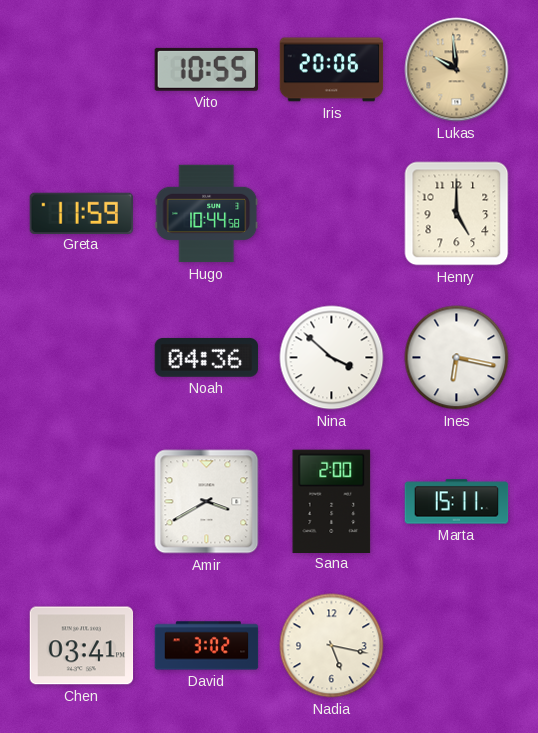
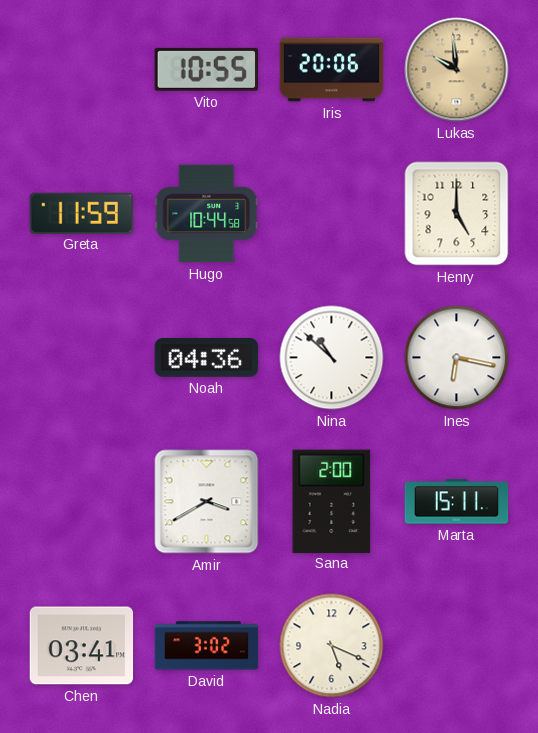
Nina: 3:52 -> 10:52 (332, 358)
Nadia: 5:17 -> 5:19 (332, 646)
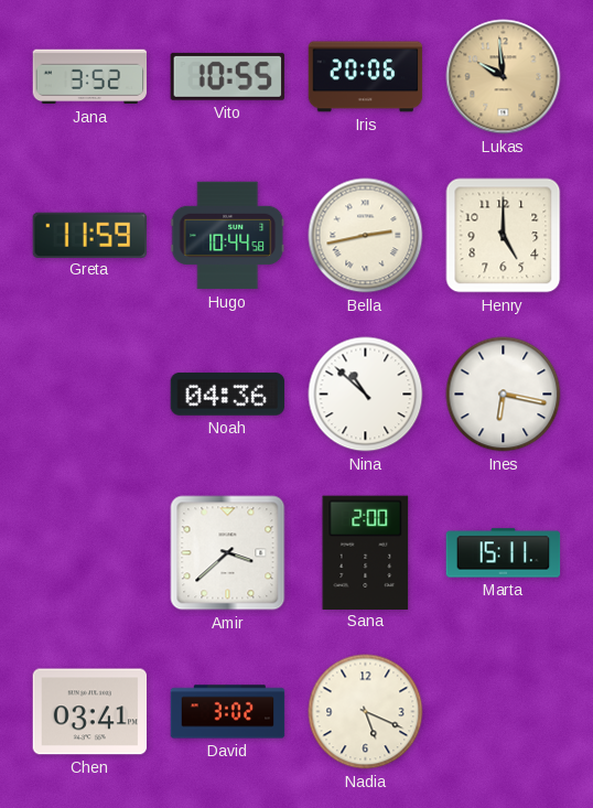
Jana: none -> 3:52 (90, 77)
Bella: none -> 2:43 (366, 236)
Amir: 3:40 -> 3:38 (228, 553)
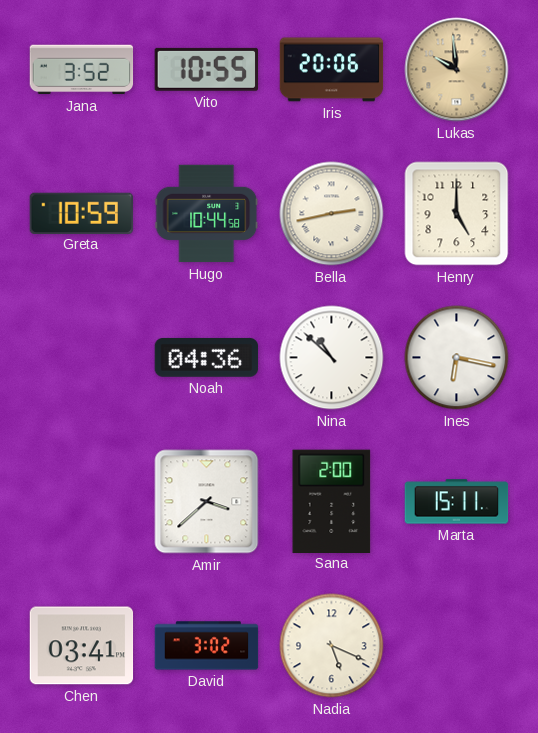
Greta: 11:59 -> 10:59 (82, 213)
